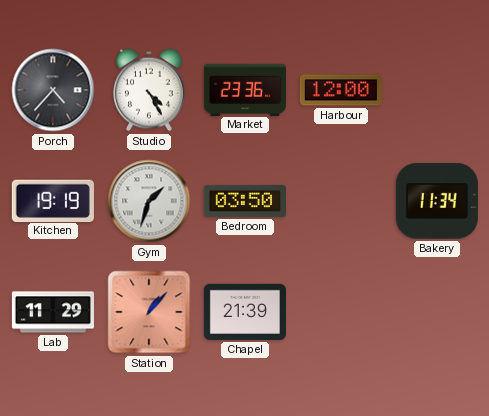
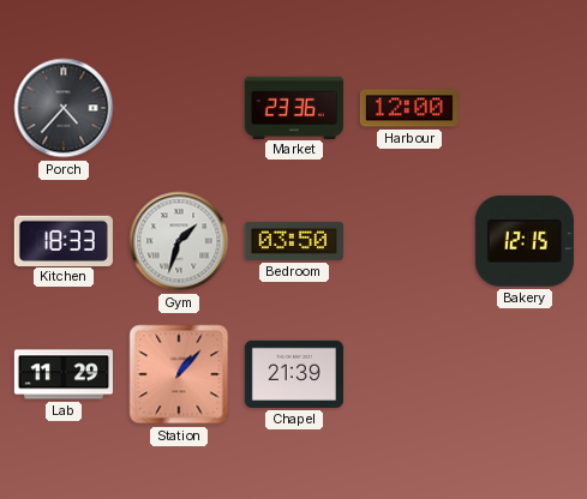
Studio: 4:25 -> none (149, 90)
Kitchen: 19:19 -> 18:33 (64, 240)
Bakery: 11:34 -> 12:15 (525, 241)
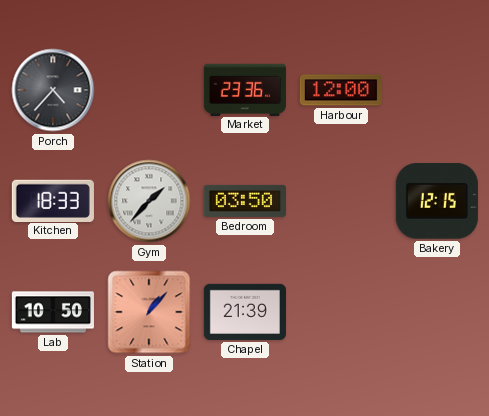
Gym: 1:33 -> 1:37 (149, 201)
Lab: 11:29 -> 10:50 (53, 312)
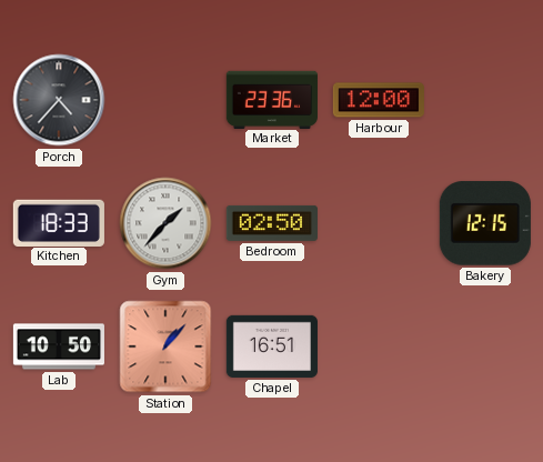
Bedroom: 03:50 -> 02:50 (272, 223)
Chapel: 21:39 -> 16:51 (272, 346)
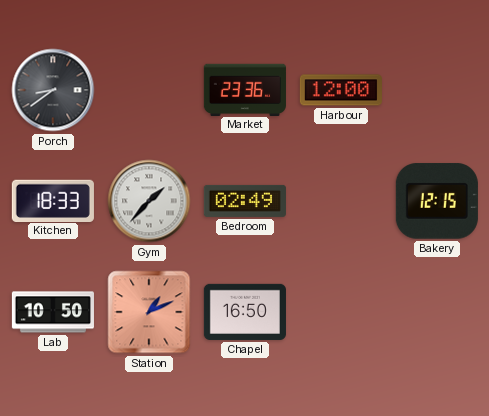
Porch: 4:37 -> 8:39 (53, 90)
Bedroom: 02:50 -> 02:49 (245, 201)
Station: 1:07 -> 1:11 (149, 312)
Chapel: 16:51 -> 16:50 (245, 312)
